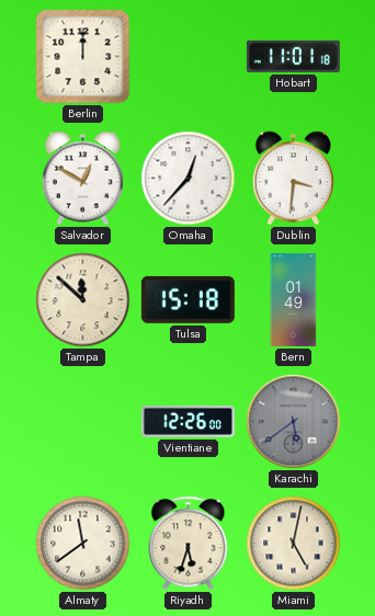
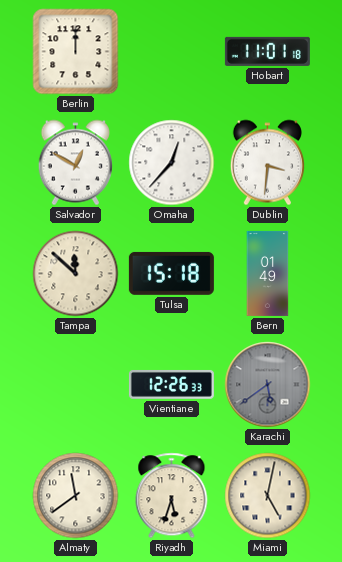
Vientiane: 12:26:00 -> 12:26:33 (171, 384)
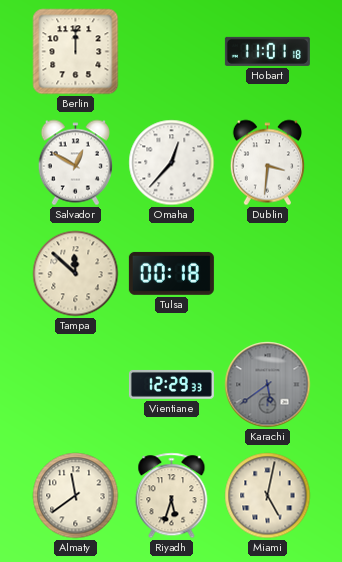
Tulsa: 15:18 -> 00:18 (171, 273)
Bern: 01:49 -> none (268, 273)
Vientiane: 12:26 -> 12:29 (171, 384)
